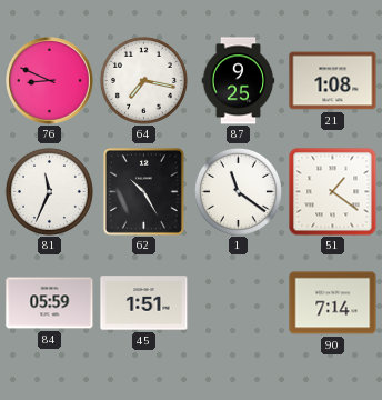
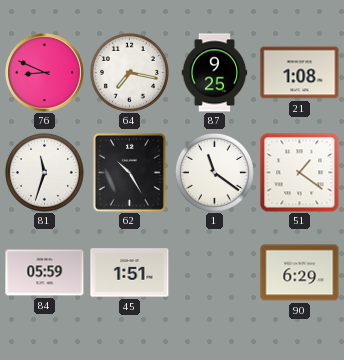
81: 11:34 -> 11:33 (44, 172)
90: 7:14 -> 6:29 (300, 273)
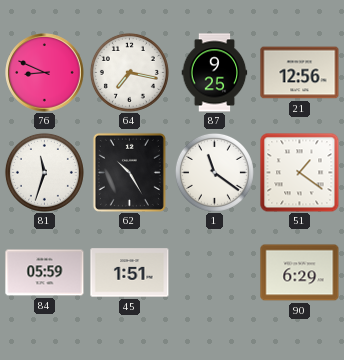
21: 1:08 -> 12:56 (300, 73)
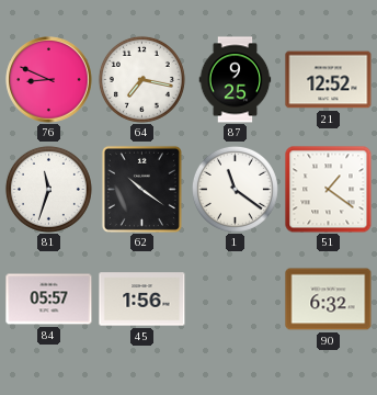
21: 12:56 -> 12:52 (329, 80)
62: 10:25 -> 10:21 (141, 189)
84: 05:59 -> 05:57 (49, 300)
45: 1:51 -> 1:56 (142, 300)
90: 6:29 -> 6:32 (329, 300)
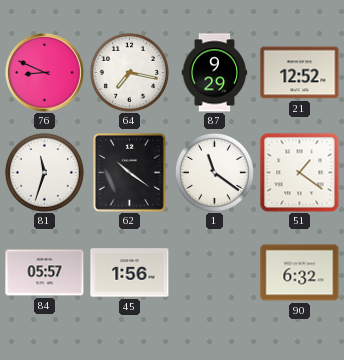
87: 9:25 -> 9:29 (215, 73)
